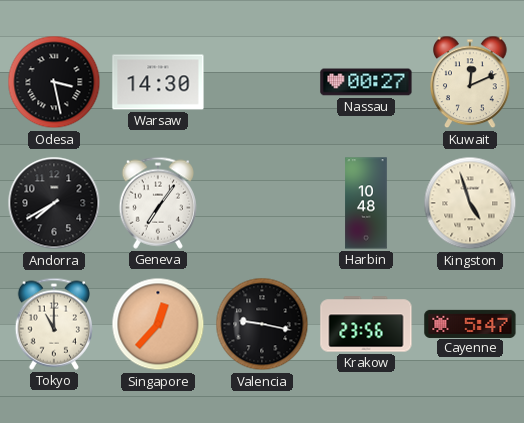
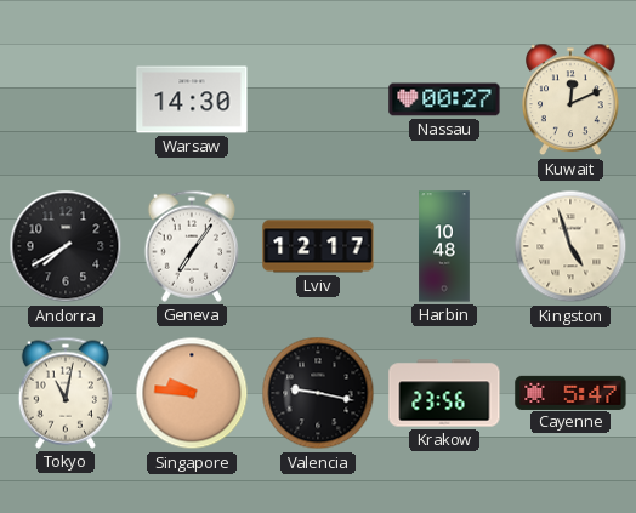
Odesa: 3:28 -> none (54, 82)
Lviv: none -> 12:17 (318, 246)
Tokyo: 11:00 -> 11:02 (64, 393)
Singapore: 12:37 -> 9:46 (192, 393)
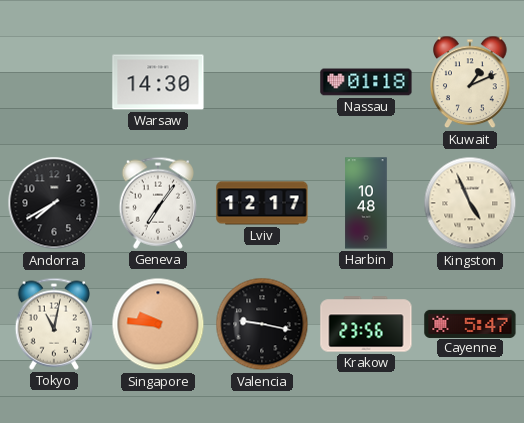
Nassau: 00:27 -> 01:18 (366, 82)
Kuwait: 12:11 -> 1:11 (470, 82)
Kingston: 4:57 -> 4:56 (470, 203)
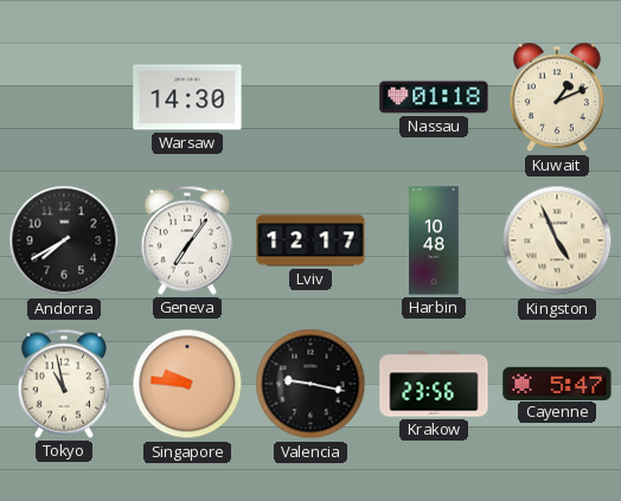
Tokyo: 11:02 -> 10:58 (63, 384)
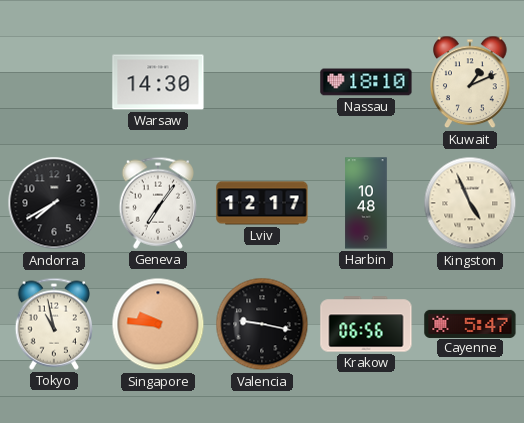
Nassau: 01:18 -> 18:10 (366, 82)
Krakow: 23:56 -> 06:56 (366, 324)
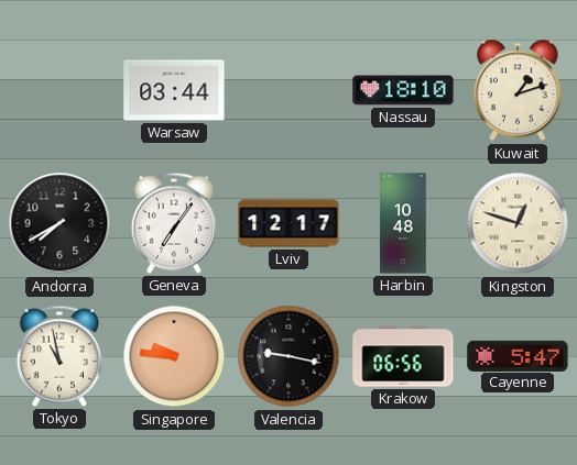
Warsaw: 14:30 -> 03:44 (174, 90)
Kuwait: 1:11 -> 1:12 (518, 90)
Kingston: 4:56 -> 12:48 (518, 223)
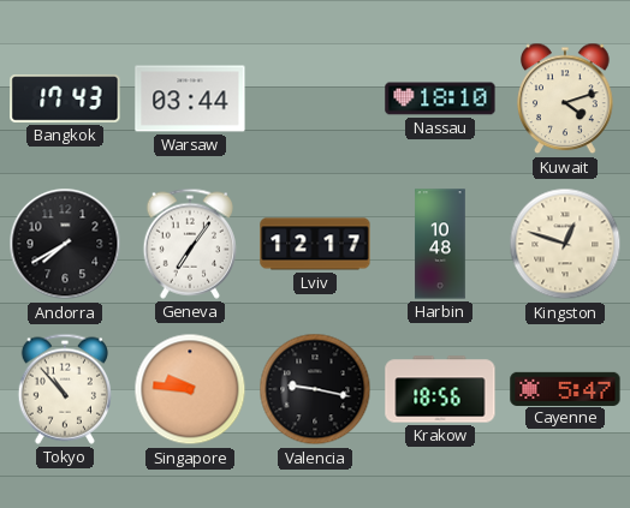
Bangkok: none -> 17:43 (65, 98)
Kuwait: 1:12 -> 4:12 (565, 98)
Tokyo: 10:58 -> 10:53 (64, 389)
Krakow: 06:56 -> 18:56 (440, 389)
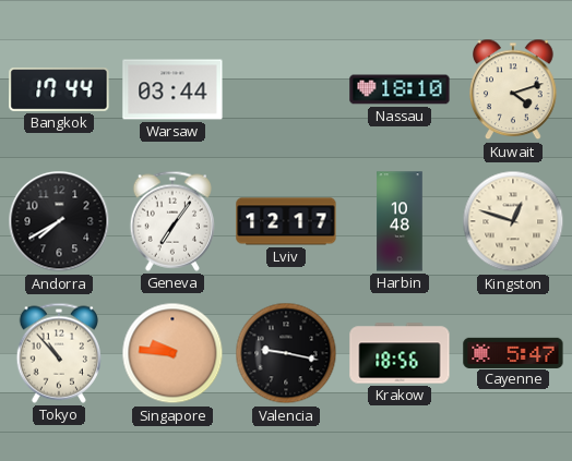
Bangkok: 17:43 -> 17:44 (59, 89)
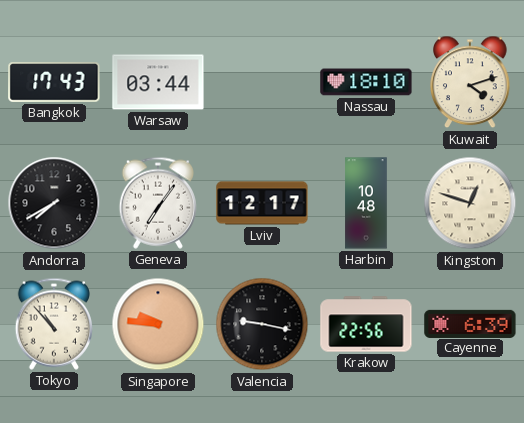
Bangkok: 17:44 -> 17:43 (54, 82)
Krakow: 18:56 -> 22:56 (366, 324)
Cayenne: 5:47 -> 6:39 (470, 323)
